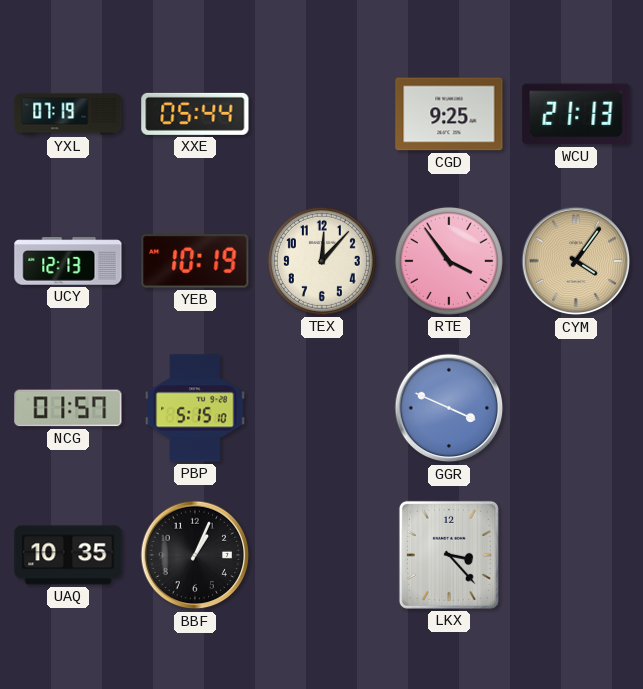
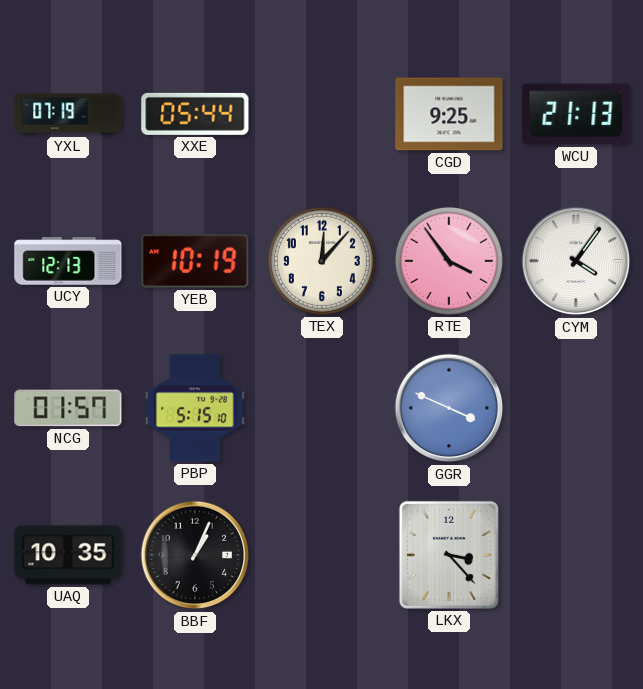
CYM dial: champagne -> white (576, 261)
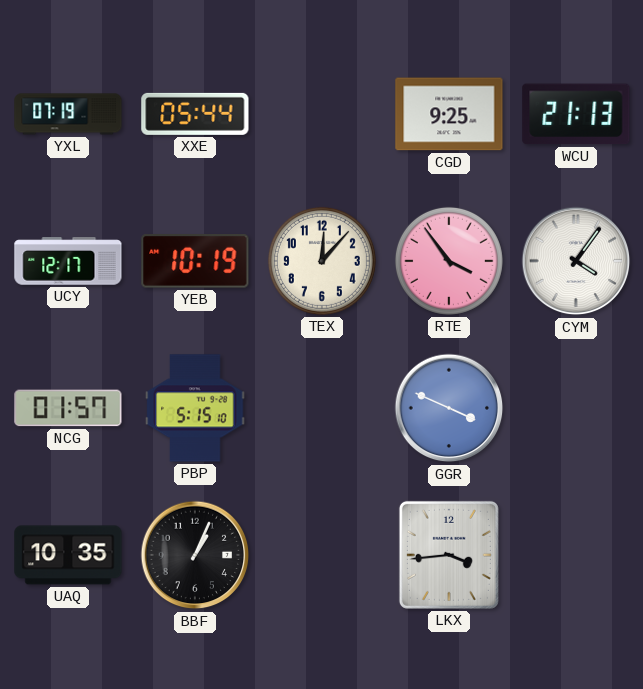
UCY: 12:13 -> 12:17 (68, 261)
LKX: 3:23 -> 3:44 (449, 555)
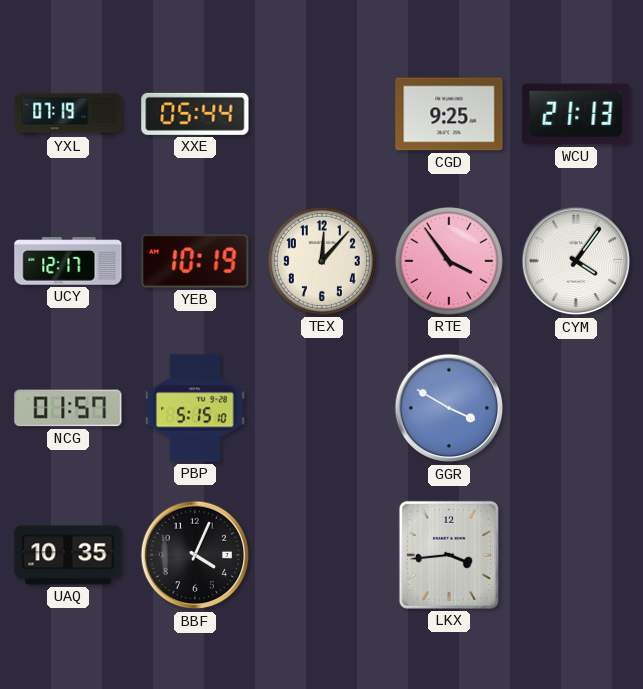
GGR: 3:49 -> 3:50 (449, 408)
BBF: 1:04 -> 4:04 (195, 555)
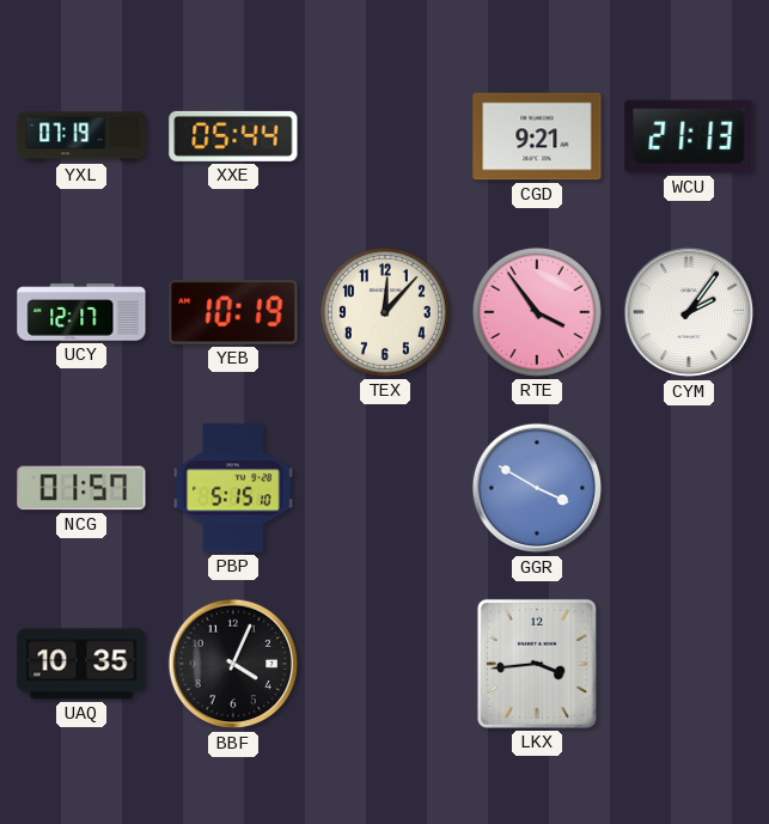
CGD: 9:25 -> 9:21 (537, 136)
CYM: 4:06 -> 2:06 (689, 312)
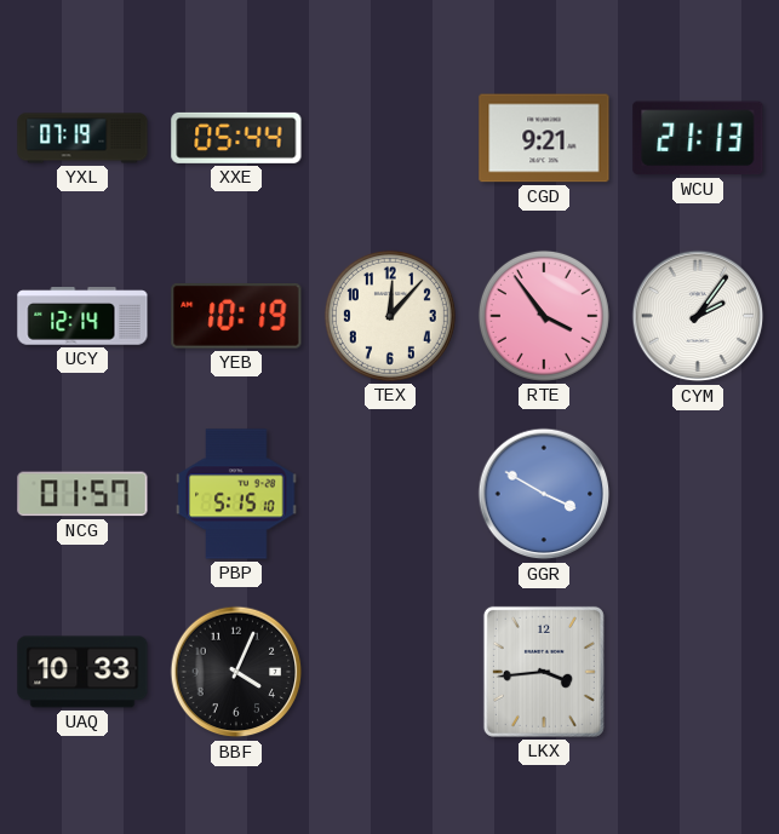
UCY: 12:17 -> 12:14 (82, 316)
UAQ: 10:35 -> 10:33 (82, 672)
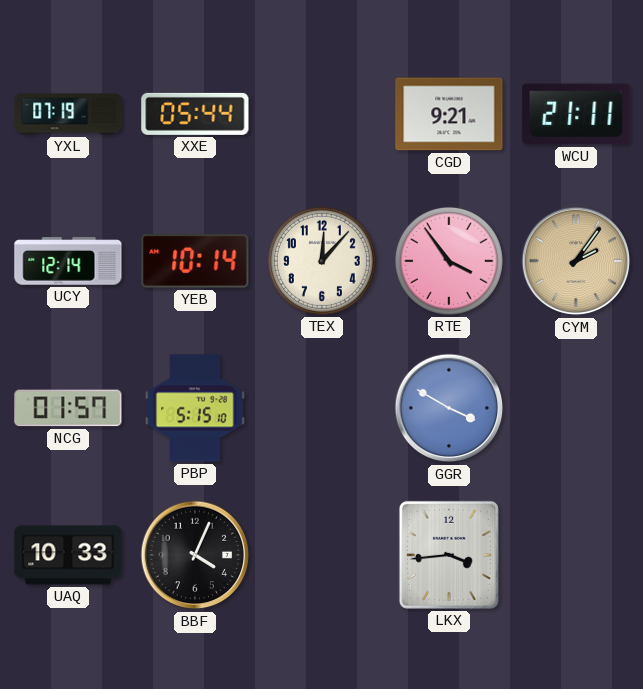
WCU: 21:13 -> 21:11 (576, 114)
YEB: 10:19 -> 10:14 (195, 262)
CYM dial: white -> champagne (576, 261)
